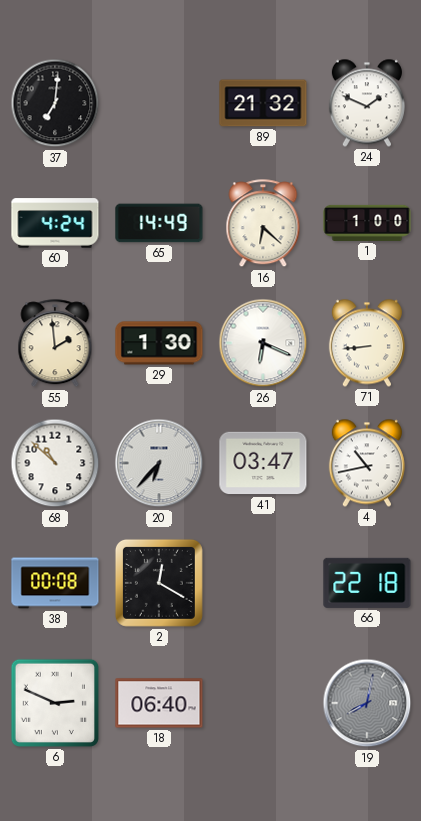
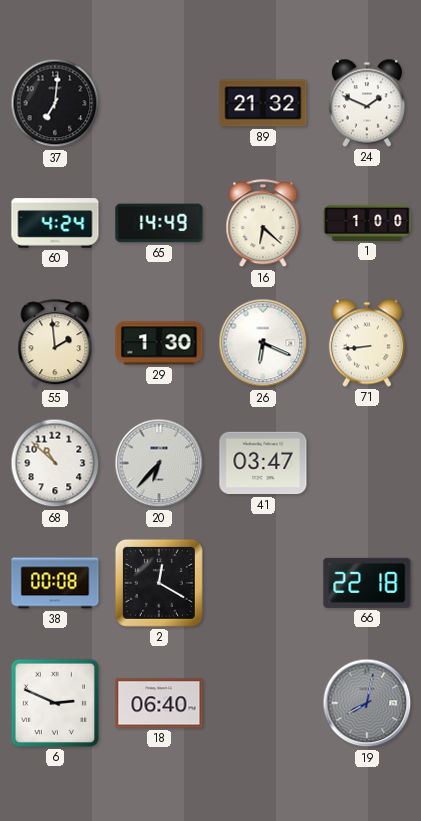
4: 10:43 -> none (367, 463)
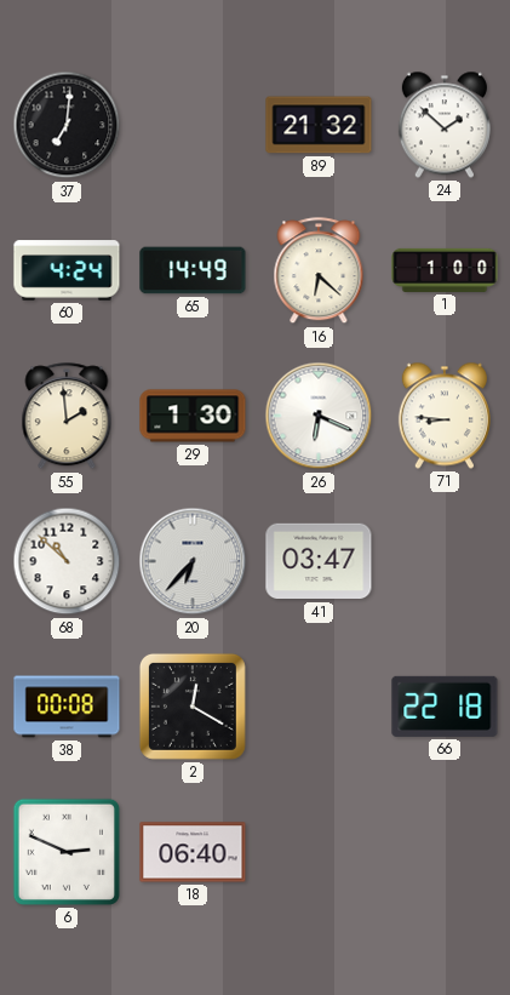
24: 1:49 -> 1:52 (445, 125)
71: 8:44 -> 8:46 (445, 416)
19: 8:02 -> none (367, 703)
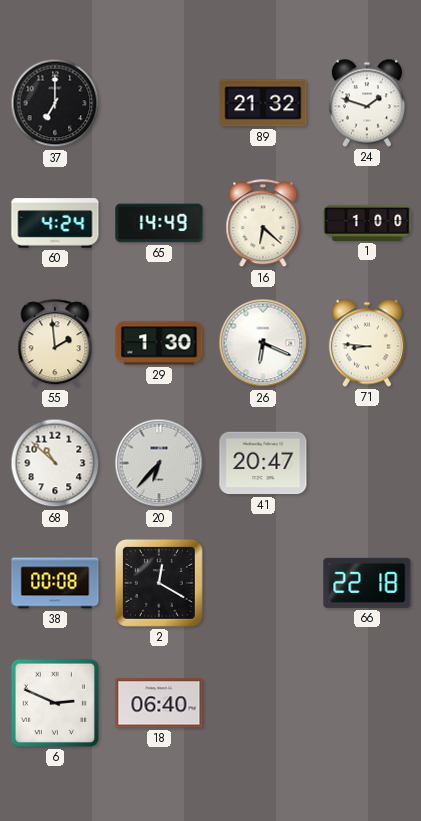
37: 7:01 -> 7:00 (55, 103)
24: 1:52 -> 1:48 (367, 103)
41: 03:47 -> 20:47 (263, 463)
